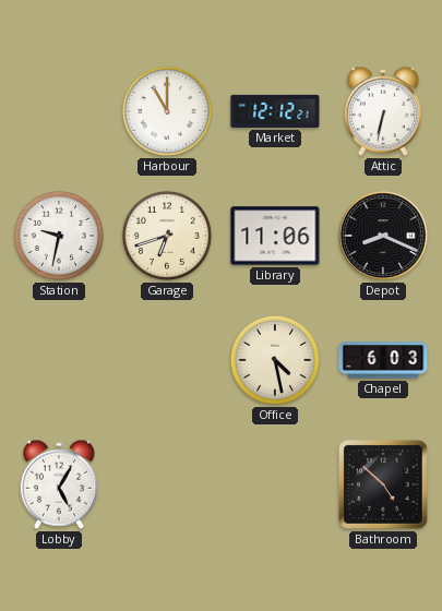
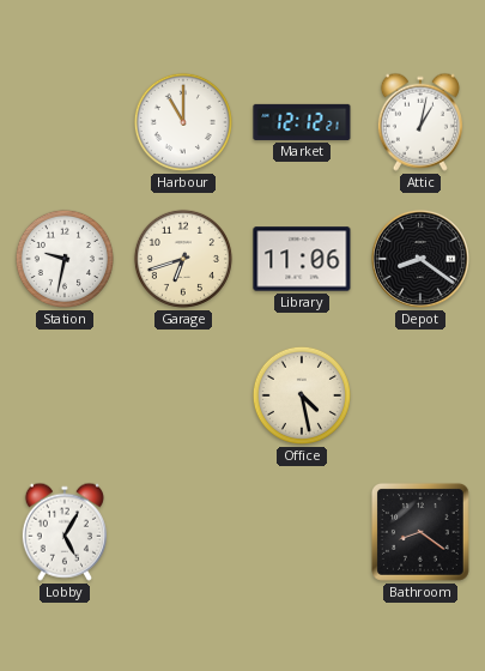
Attic: 6:32 -> 1:02 (420, 122)
Depot: 8:19 -> 8:21 (420, 259)
Chapel: 6:03 -> none (383, 360)
Bathroom: 4:52 -> 8:21 (420, 532)
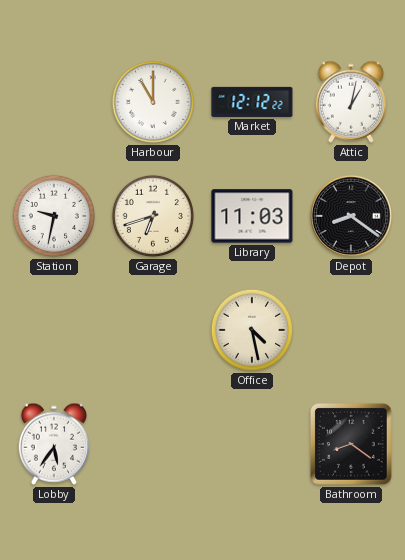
Market: 12:12:21 -> 12:12:22 (252, 102)
Library: 11:06 -> 11:03 (252, 216)
Lobby: 5:05 -> 5:36 (54, 444)
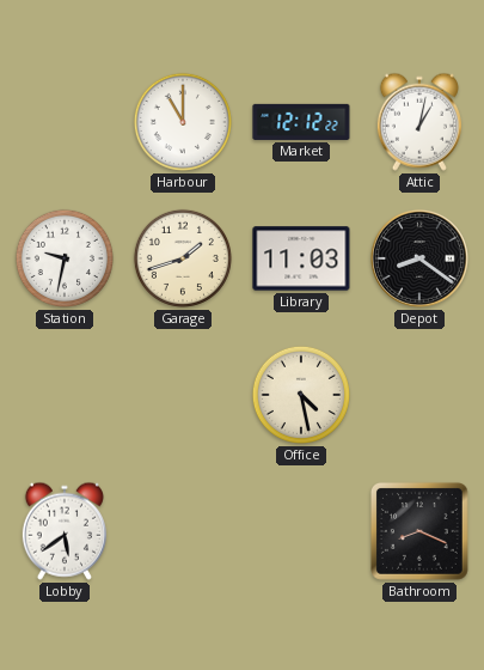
Garage: 6:42 -> 1:42 (183, 258)
Lobby: 5:36 -> 5:39 (65, 531)
Bathroom: 8:21 -> 8:19 (419, 531)
